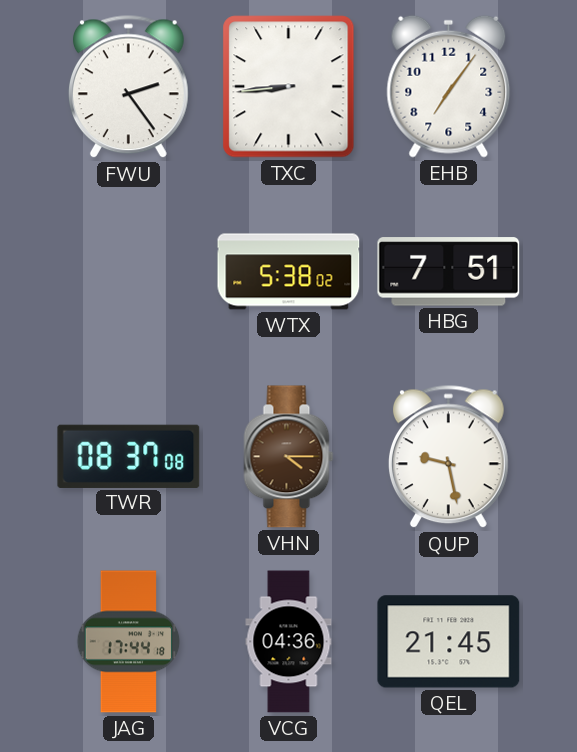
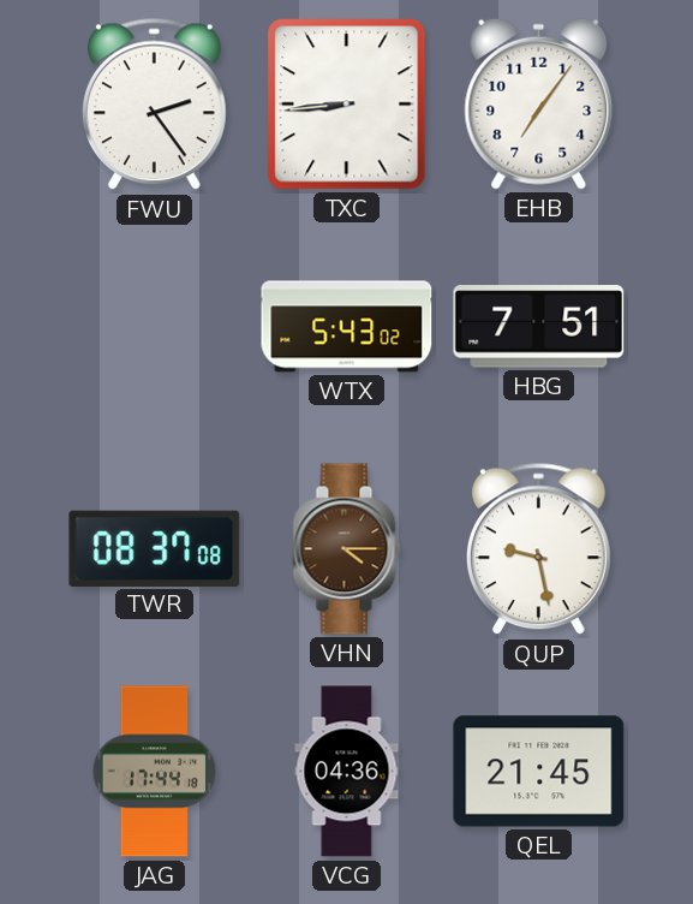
WTX: 5:38 -> 5:43 (347, 327)
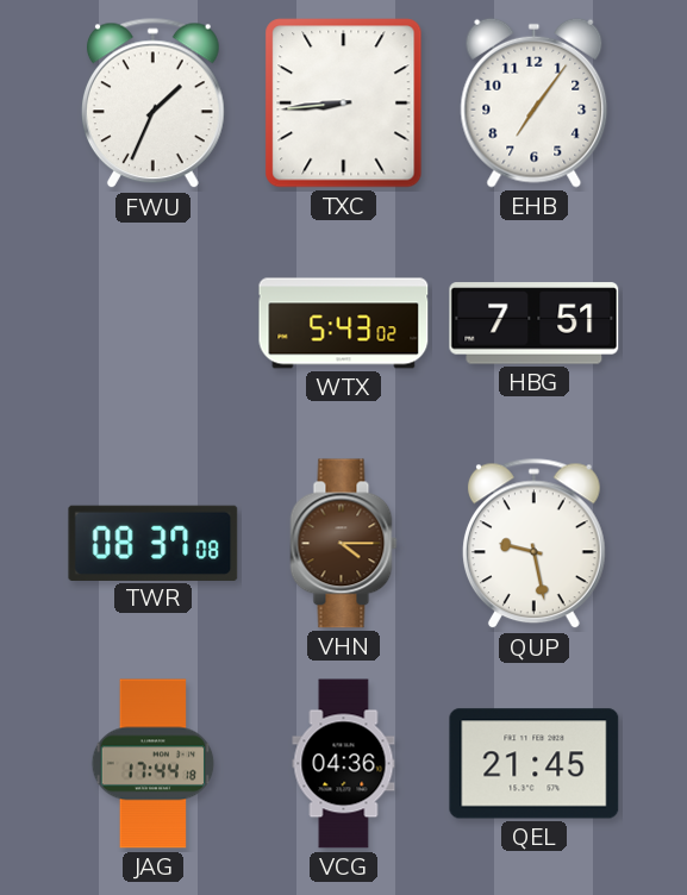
FWU: 2:24 -> 1:34 (152, 104)
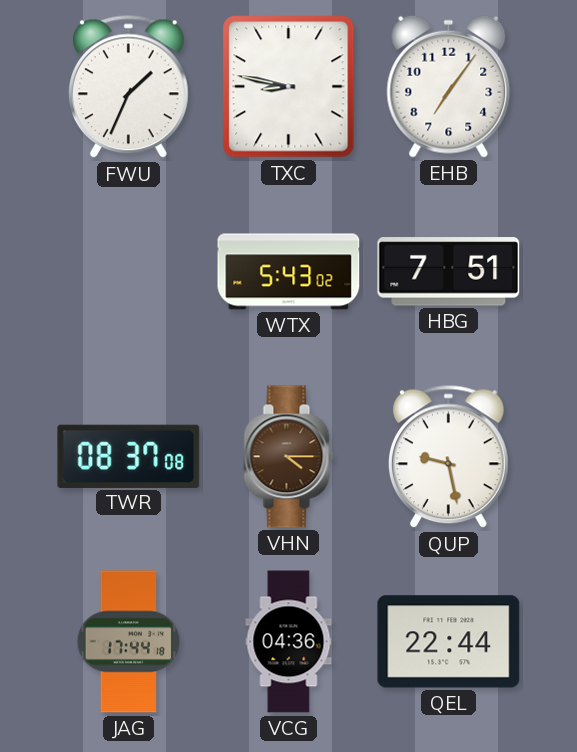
TXC: 8:44 -> 8:47 (289, 87)
QEL: 21:45 -> 22:44 (449, 642)
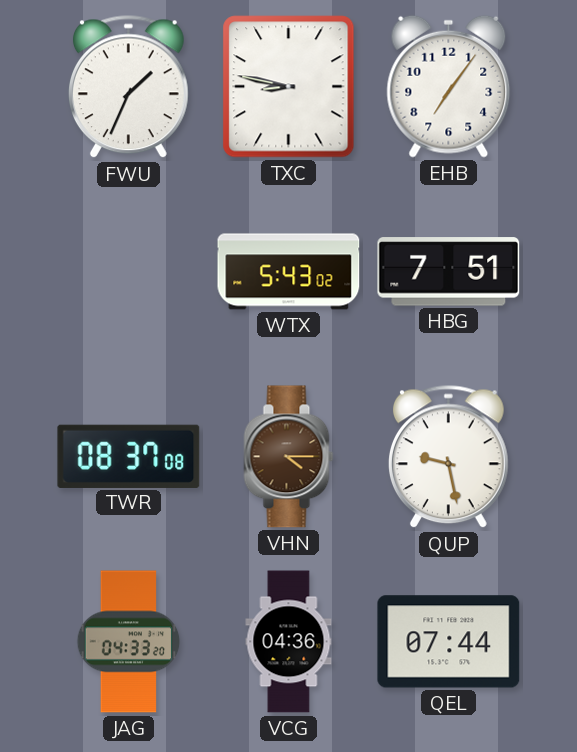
JAG: 17:44 -> 04:33 (129, 642)
QEL: 22:44 -> 07:44 (449, 642)
